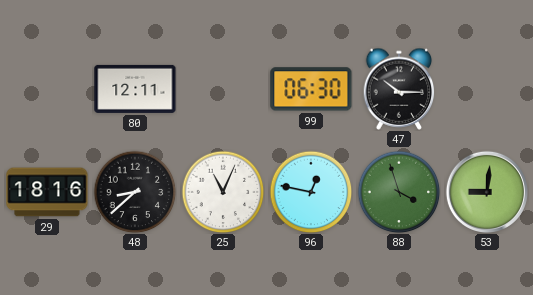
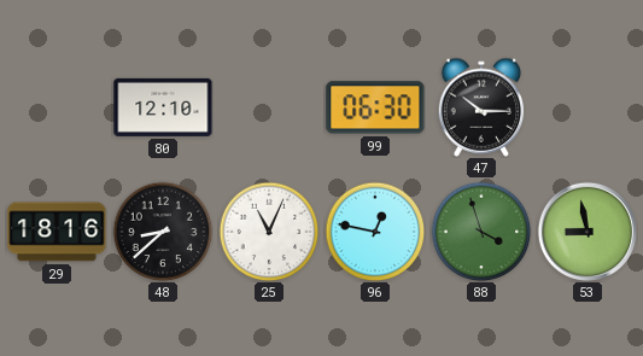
80: 12:11 -> 12:10 (163, 107)
53: 9:01 -> 8:58 (586, 230)
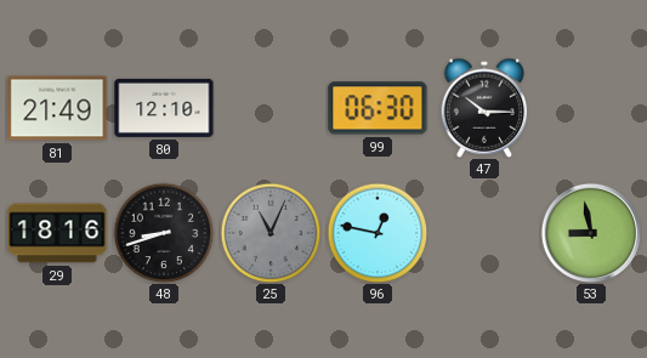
81: none -> 21:49 (57, 108)
48: 8:38 -> 8:42 (164, 233)
25 dial: white -> grey (271, 233)
88: 3:57 -> none (481, 232)
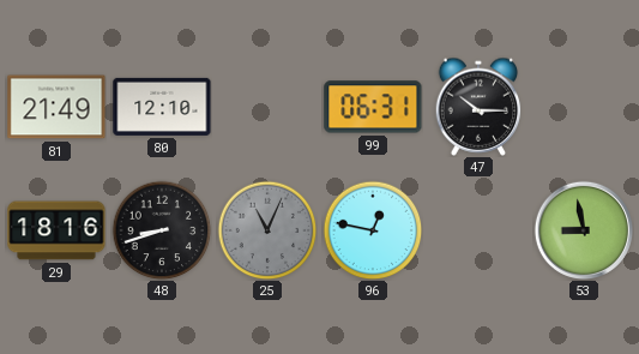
99: 06:30 -> 06:31 (373, 107)
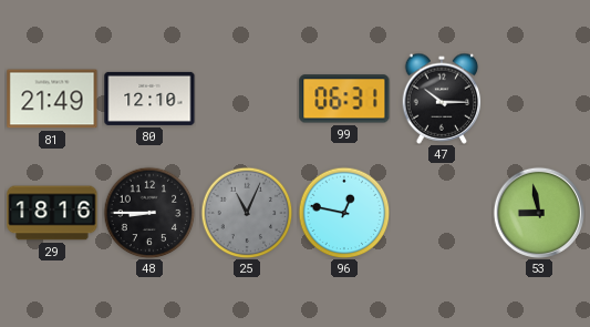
48: 8:42 -> 8:45 (149, 213)
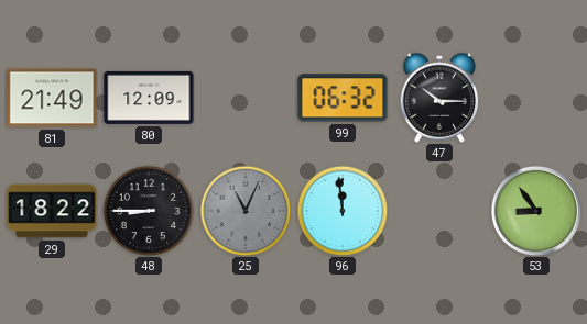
80: 12:10 -> 12:09 (149, 98)
99: 06:31 -> 06:32 (343, 98)
29: 18:16 -> 18:22 (52, 211)
96: 12:47 -> 11:59 (343, 211)
53: 8:58 -> 8:54 (535, 210)
